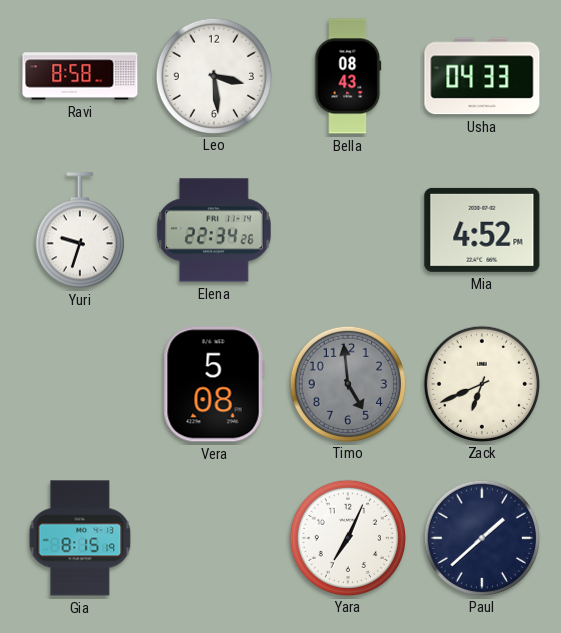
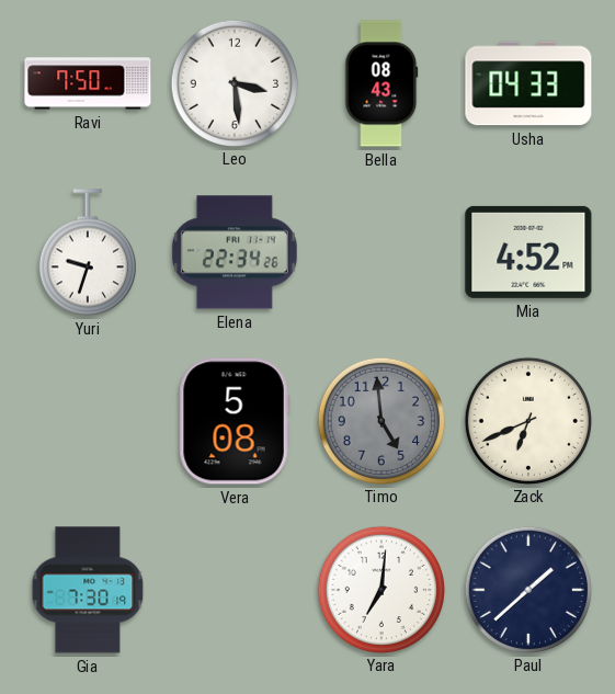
Ravi: 8:58 -> 7:50 (88, 83)
Gia: 8:15 -> 7:30 (88, 590)
Yara: 7:04 -> 7:01 (380, 589)
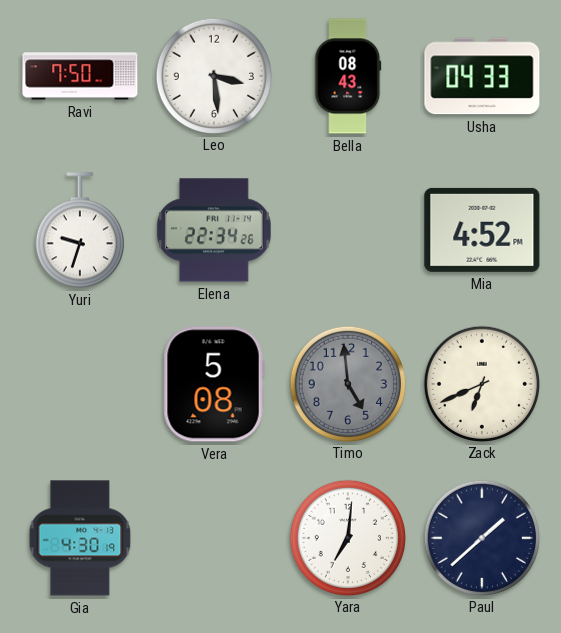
Gia: 7:30 -> 4:30 (80, 538)
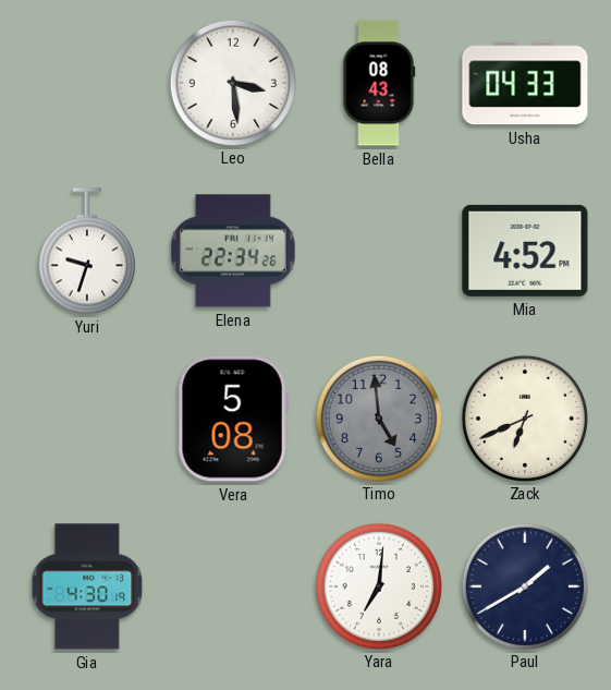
Ravi: 7:50 -> none (80, 76)
Paul: 1:38 -> 1:40 (524, 585)
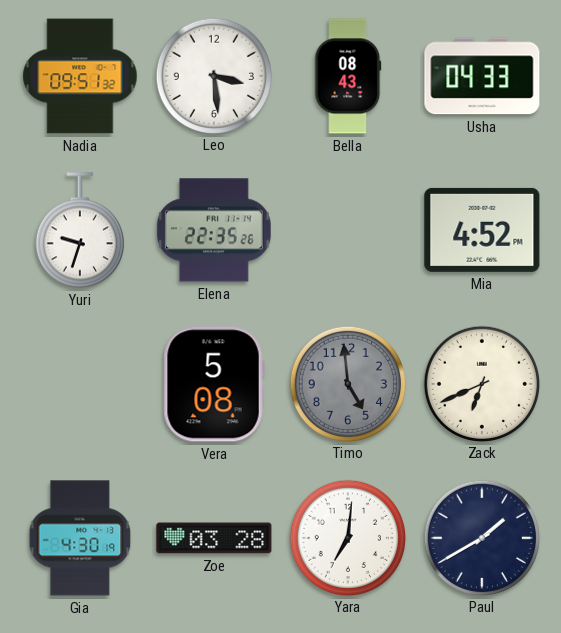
Nadia: none -> 09:51 (80, 76)
Elena: 22:34 -> 22:35 (214, 230)
Zoe: none -> 03:28 (214, 538)
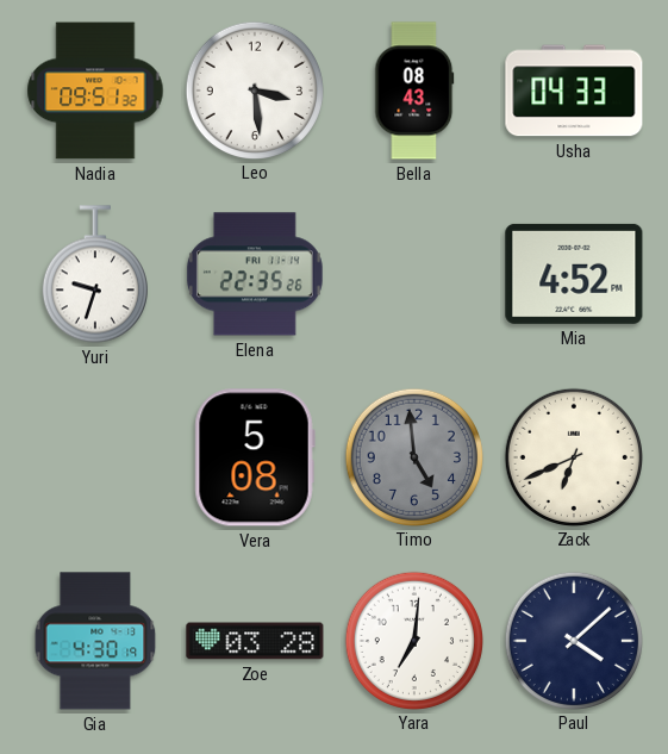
Paul: 1:40 -> 4:08 (573, 640)
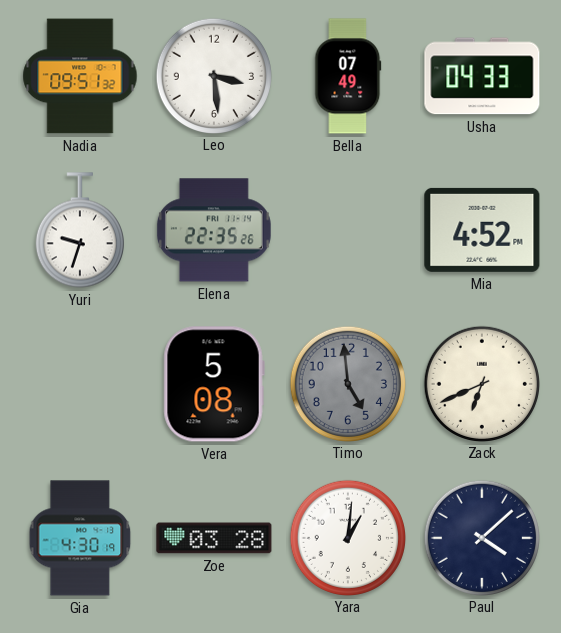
Bella: 08:43 -> 07:49 (348, 76)
Yara: 7:01 -> 1:01 (347, 537)
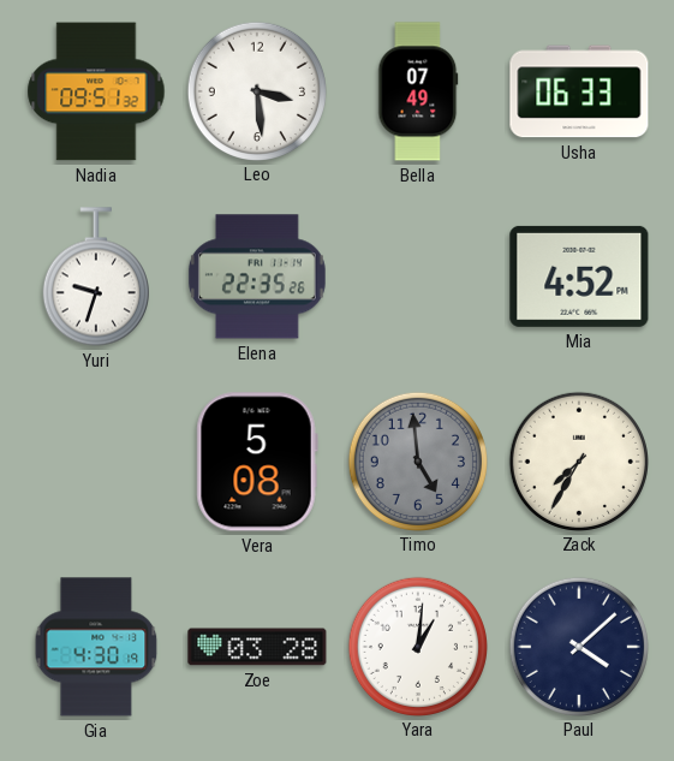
Usha: 04:33 -> 06:33 (579, 91)
Zack: 6:41 -> 7:35 (578, 460)
